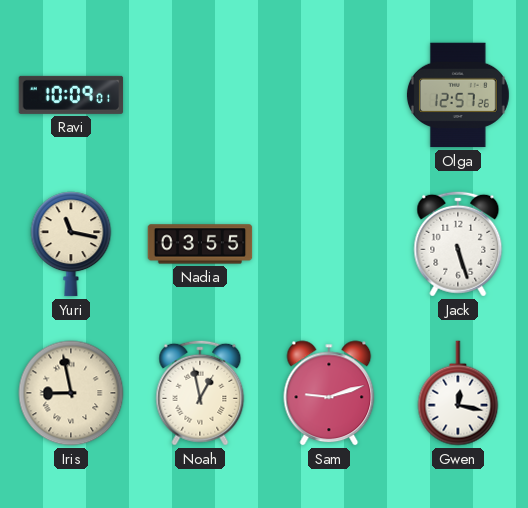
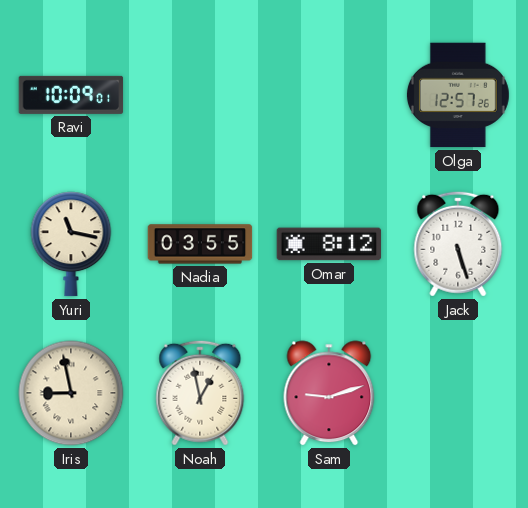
Omar: none -> 8:12 (329, 244)
Gwen: 12:17 -> none (458, 393)
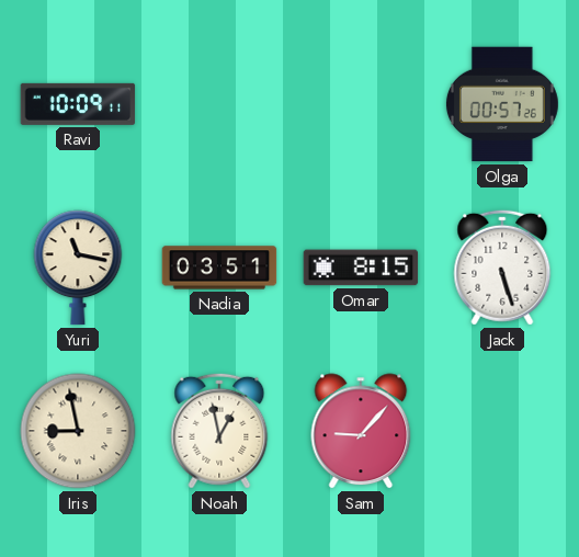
Ravi: 10:09:01 -> 10:09:11 (78, 104)
Olga: 12:57 -> 00:57 (502, 104)
Nadia: 03:55 -> 03:51 (219, 268)
Omar: 8:12 -> 8:15 (361, 268)
Sam: 9:12 -> 9:07 (361, 431)
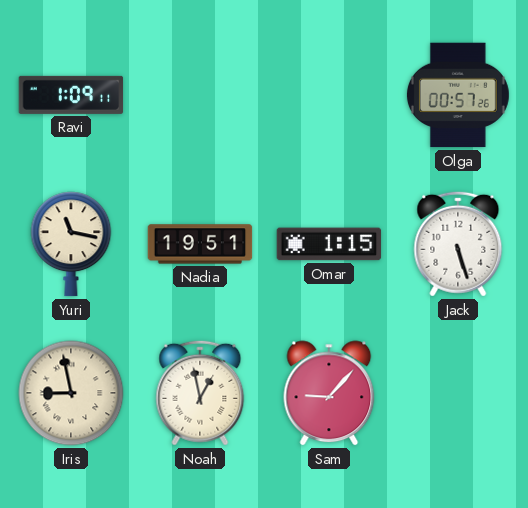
Ravi: 10:09 -> 1:09 (71, 95)
Nadia: 03:51 -> 19:51 (200, 244)
Omar: 8:15 -> 1:15 (329, 244)
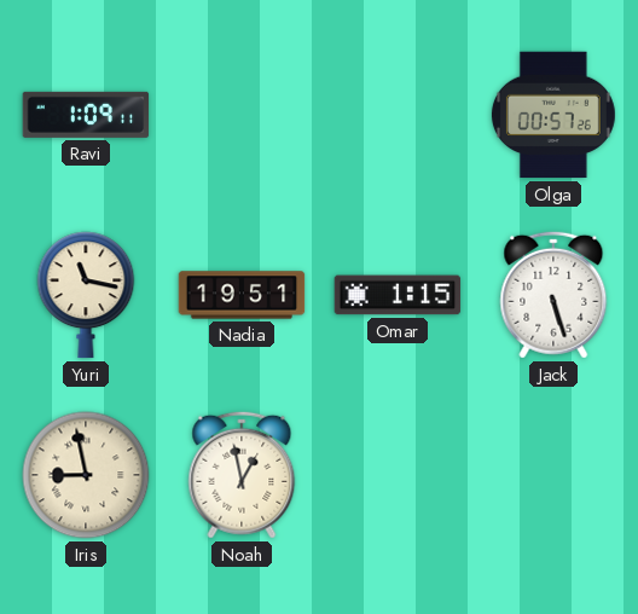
Sam: 9:07 -> none (329, 393)
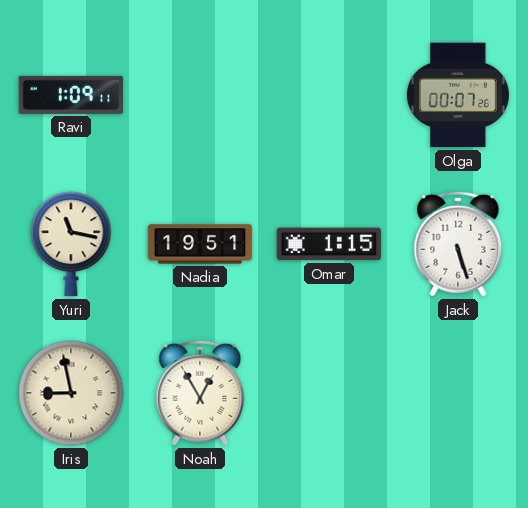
Olga: 00:57 -> 00:07 (458, 95)
Noah: 12:58 -> 12:55 (200, 393)
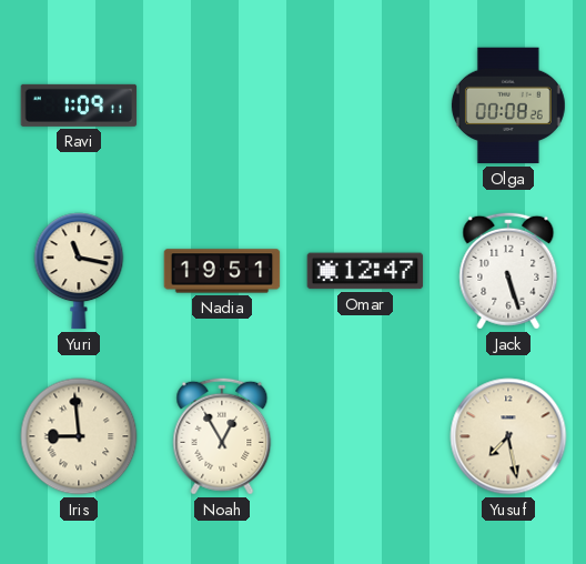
Olga: 00:07 -> 00:08 (508, 105)
Omar: 1:15 -> 12:47 (365, 271)
Iris: 8:58 -> 8:59 (79, 436)
Yusuf: none -> 7:28 (508, 436)
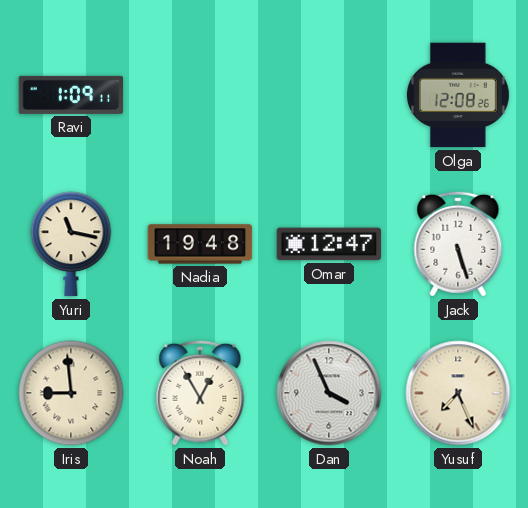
Olga: 00:08 -> 12:08 (458, 95)
Nadia: 19:51 -> 19:48 (200, 244)
Dan: none -> 3:56 (329, 393)
Yusuf: 7:28 -> 7:26 (458, 393)
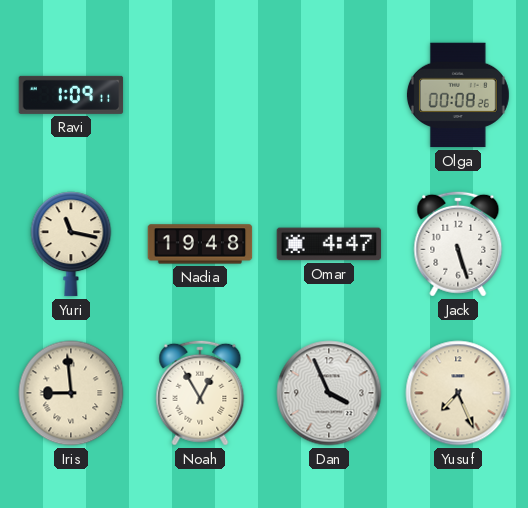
Olga: 12:08 -> 00:08 (458, 95)
Omar: 12:47 -> 4:47 (329, 244)
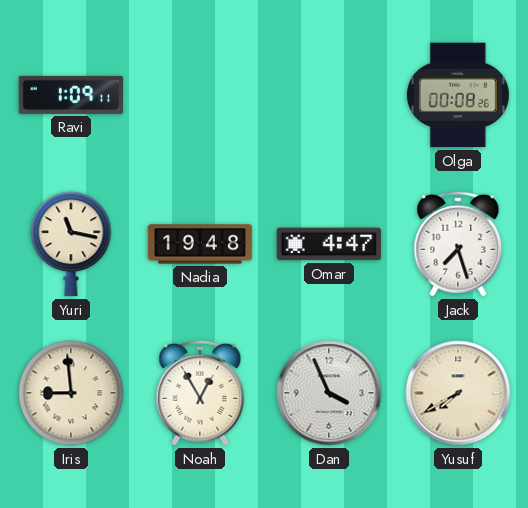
Jack: 5:27 -> 7:27 (458, 244)
Yusuf: 7:26 -> 7:40 (458, 393)
